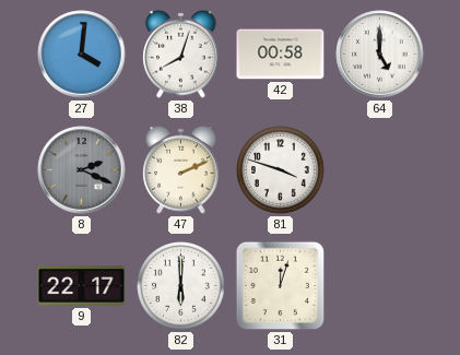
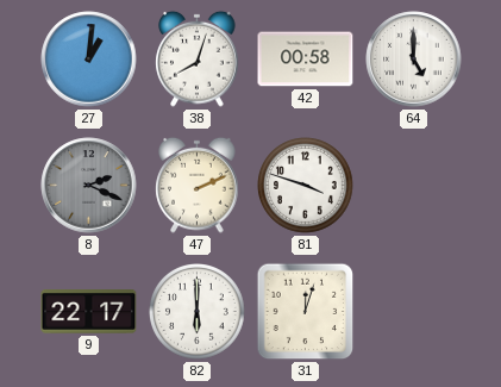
27: 4:01 -> 1:01 (89, 60)
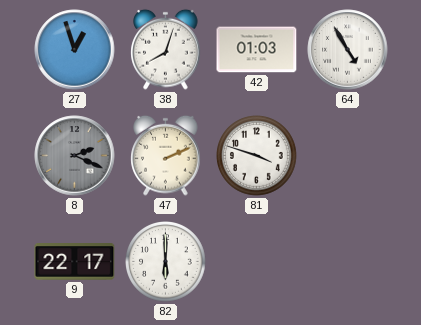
27: 1:01 -> 12:57 (75, 50)
42: 00:58 -> 01:03 (257, 50)
64: 5:00 -> 4:55 (348, 50)
31: 12:03 -> none (306, 312)
